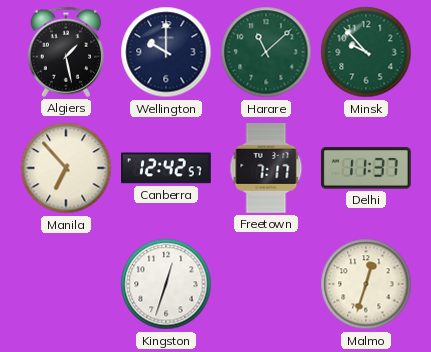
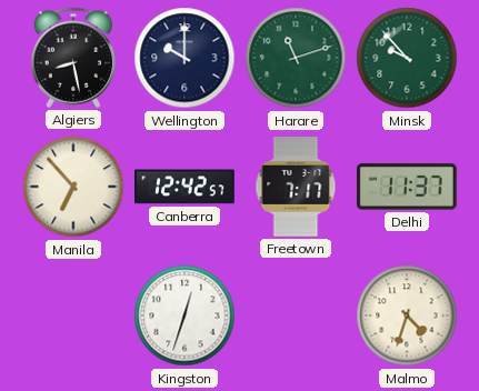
Algiers: 1:28 -> 8:28 (72, 58)
Harare: 11:08 -> 11:12 (296, 58)
Malmo: 12:33 -> 4:33 (407, 315)
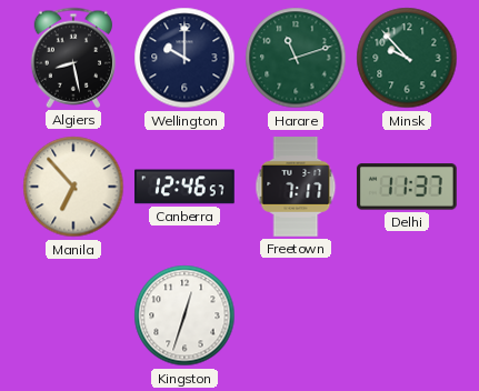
Canberra: 12:42 -> 12:46 (186, 187)
Malmo: 4:33 -> none (407, 315)
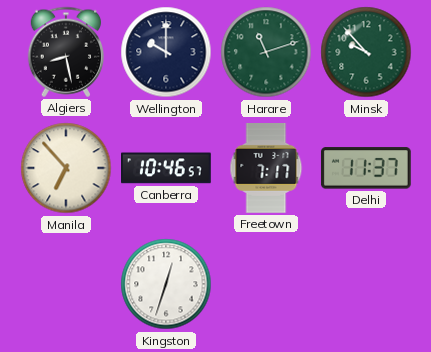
Canberra: 12:46 -> 10:46 (167, 168)
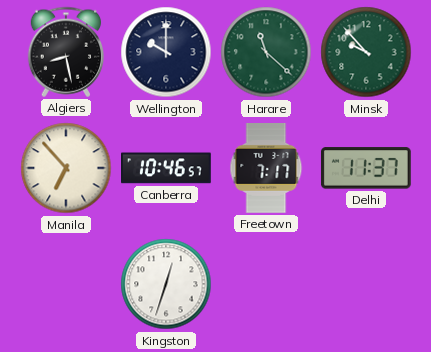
Harare: 11:12 -> 11:22 (266, 52)
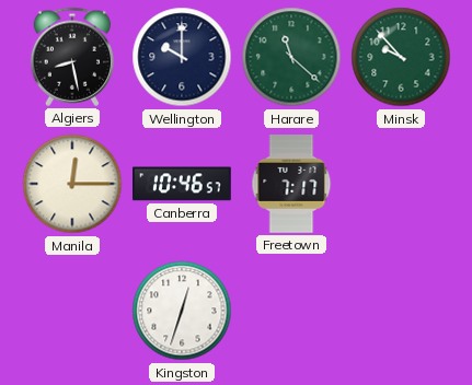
Manila: 6:53 -> 12:15 (72, 184)
Delhi: 11:37 -> none (366, 168)
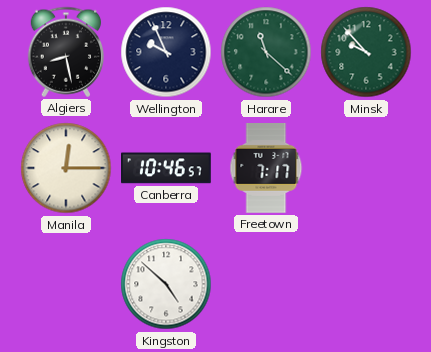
Wellington: 10:00 -> 9:56 (166, 52)
Kingston: 12:33 -> 4:52 (166, 284)
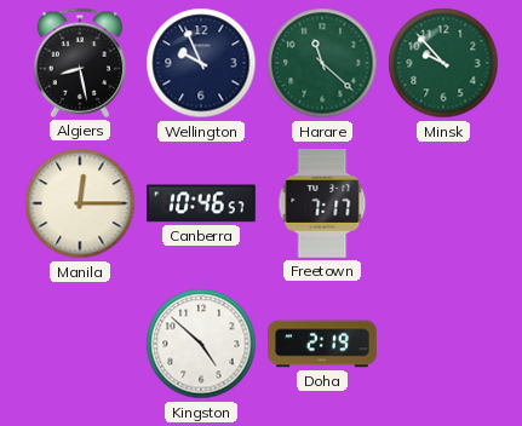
Doha: none -> 2:19 (322, 344)
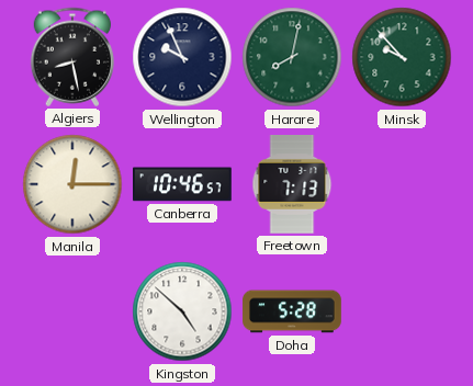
Harare: 11:22 -> 8:02 (292, 57)
Freetown: 7:17 -> 7:13 (292, 185)
Doha: 2:19 -> 5:28 (292, 311)
